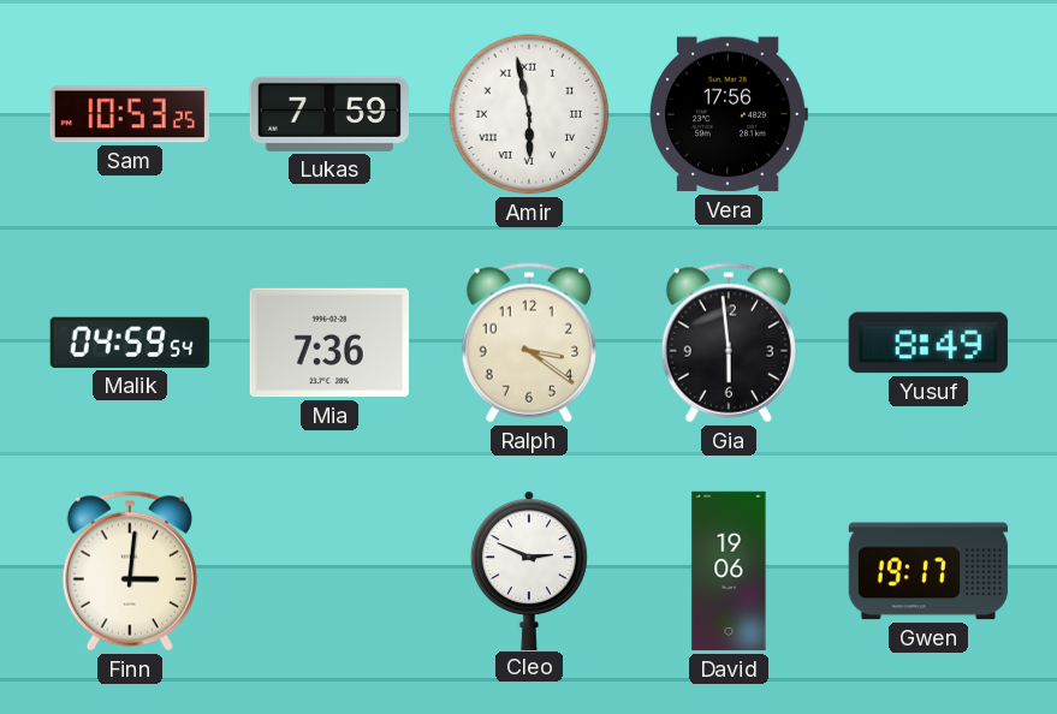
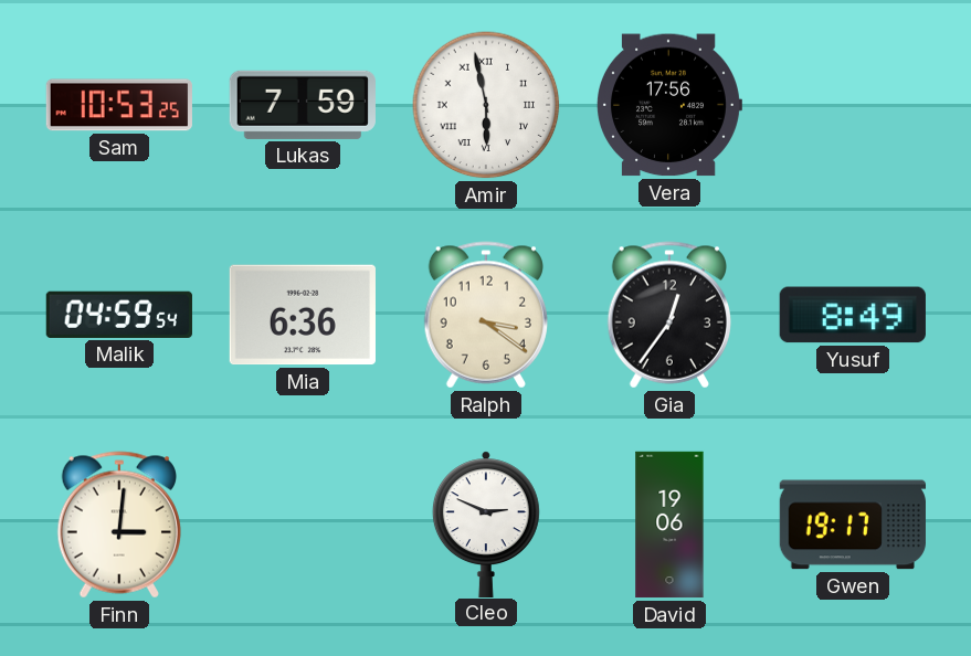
Mia: 7:36 -> 6:36 (303, 315)
Gia: 5:59 -> 12:36 (669, 315)
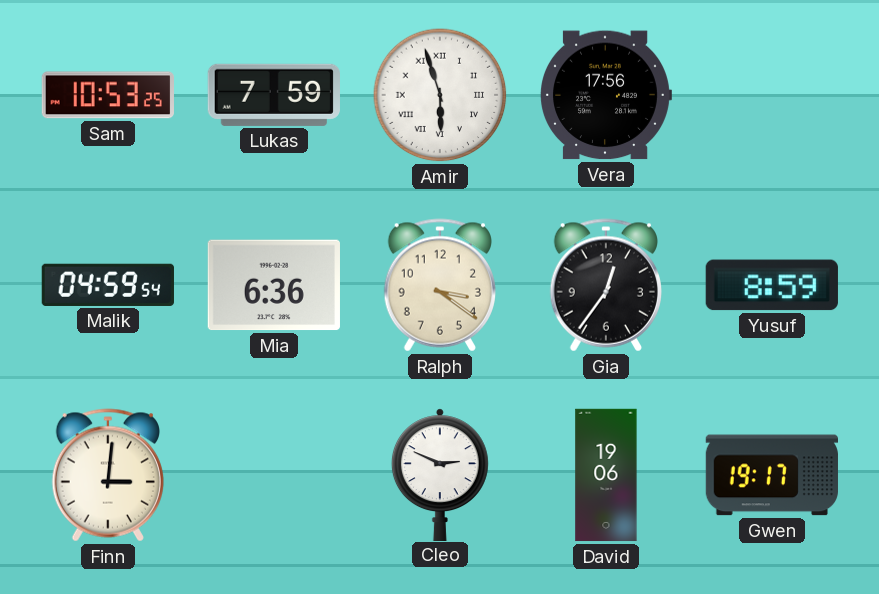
Amir: 5:58 -> 5:57 (440, 95)
Yusuf: 8:49 -> 8:59 (772, 285)
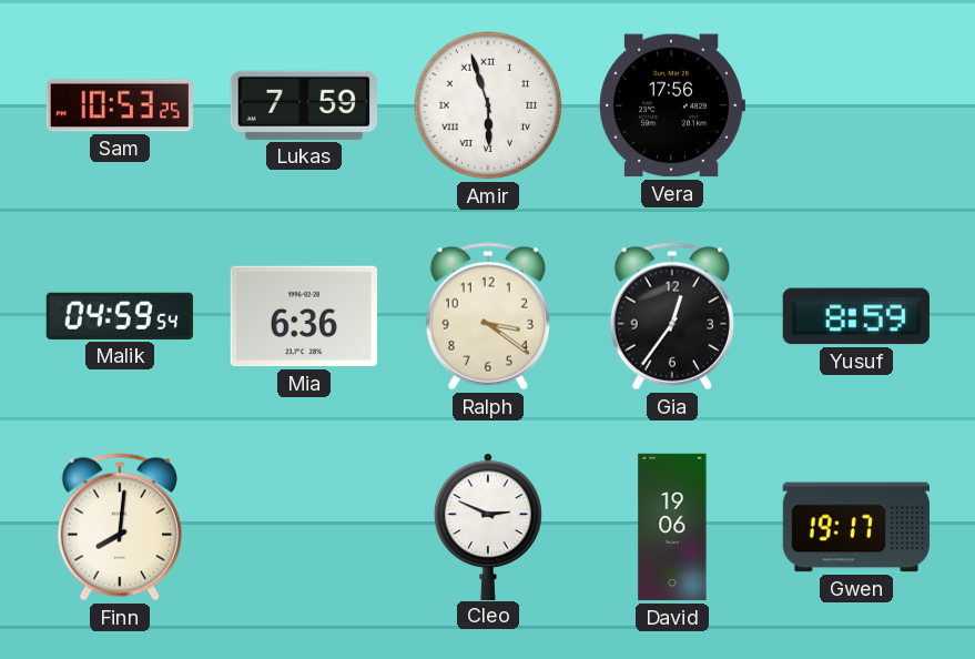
Finn: 3:01 -> 8:01 (120, 527)
